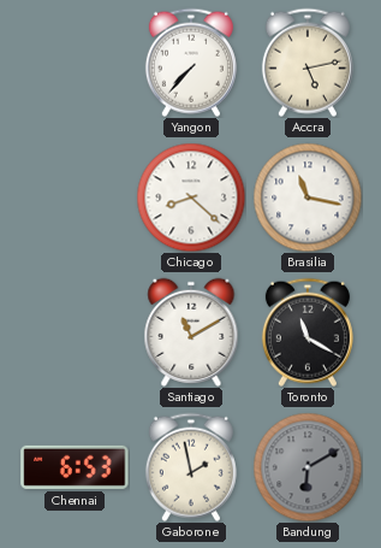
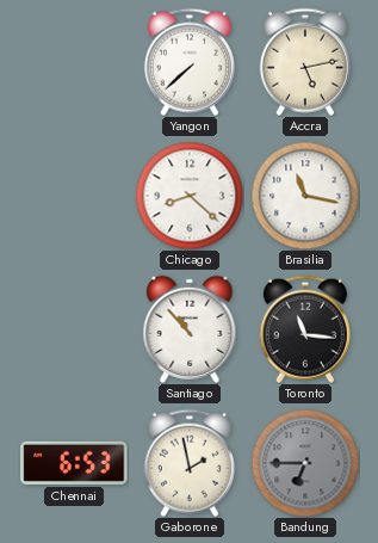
Yangon: 7:37 -> 7:38 (190, 62)
Santiago: 11:10 -> 10:53 (190, 329)
Toronto: 11:20 -> 11:16 (305, 329)
Bandung: 6:10 -> 6:45 (305, 463)
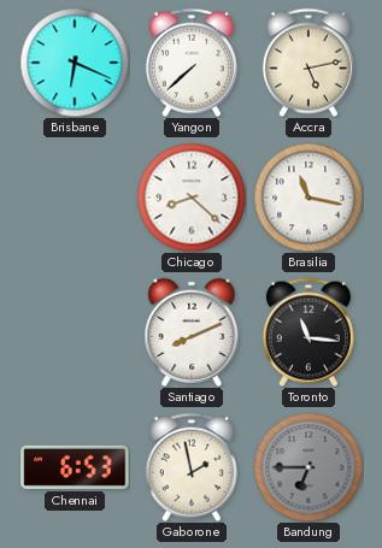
Brisbane: none -> 6:19 (75, 63)
Santiago: 10:53 -> 8:11 (192, 332)
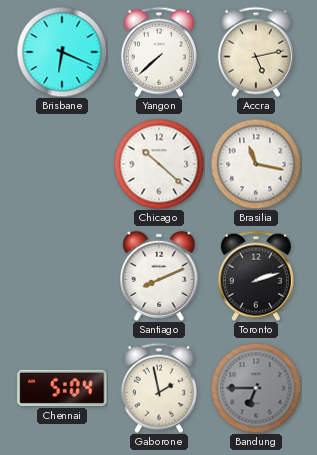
Chicago: 8:22 -> 10:22 (159, 164)
Toronto: 11:16 -> 2:12 (256, 276)
Chennai: 6:53 -> 5:04 (62, 388)
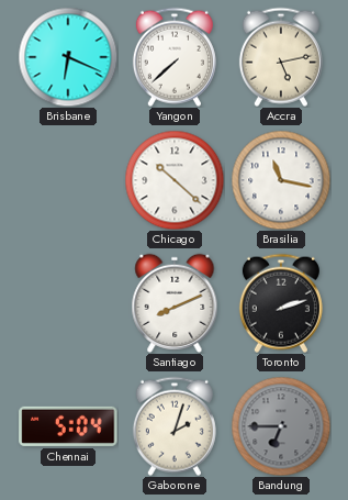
Gaborone: 1:58 -> 2:03 (175, 426)
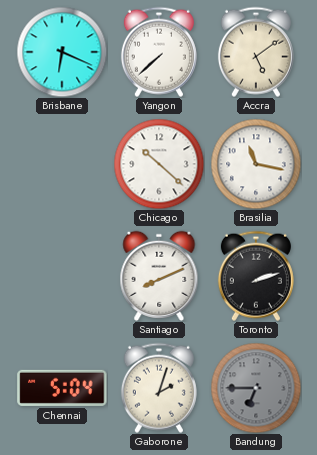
Accra: 5:13 -> 5:09 (256, 52)
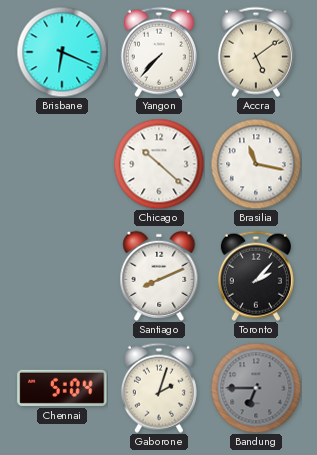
Yangon: 7:38 -> 7:37 (159, 52)
Toronto: 2:12 -> 2:07 (256, 276)
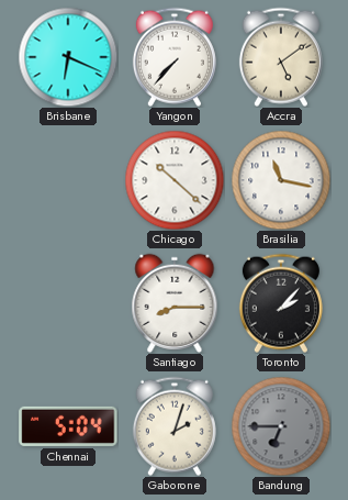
Santiago: 8:11 -> 8:15 (175, 303)
